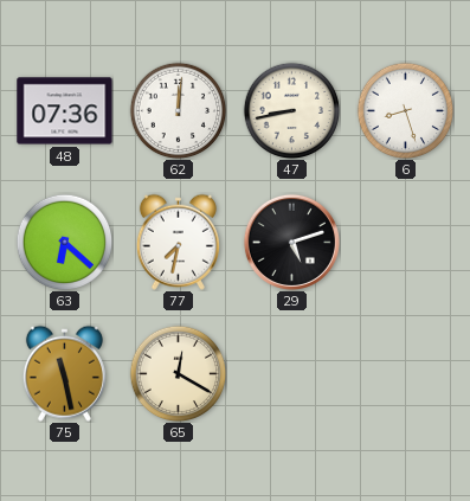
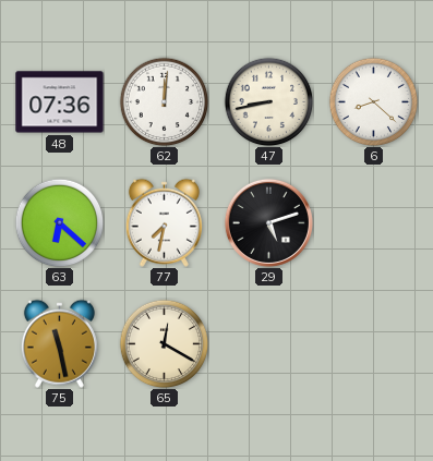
6: 8:27 -> 8:22 (373, 101)
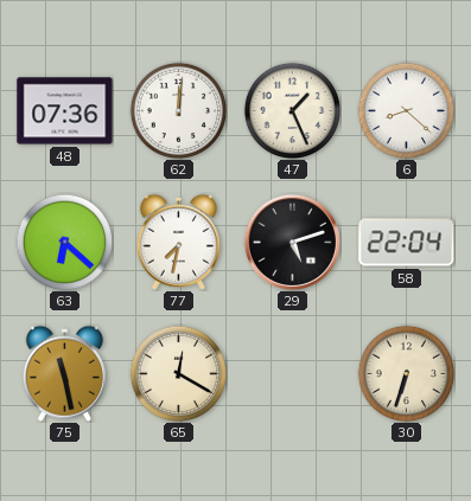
47: 8:43 -> 1:26 (292, 110)
58: none -> 22:04 (407, 243)
30: none -> 6:33 (406, 373)
